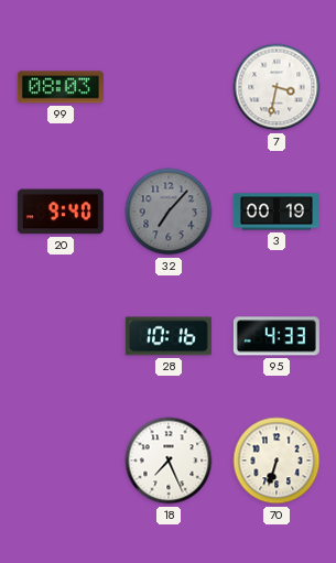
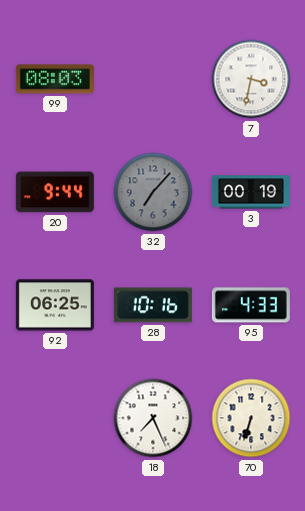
20: 9:40 -> 9:44 (55, 192)
92: none -> 06:25 (55, 305)
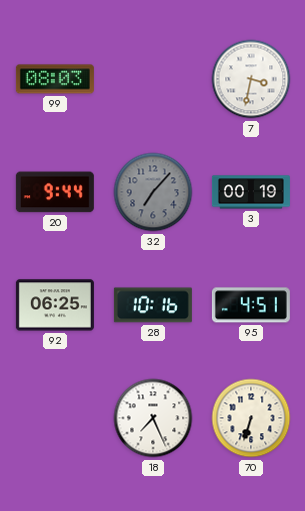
95: 4:33 -> 4:51 (251, 305)
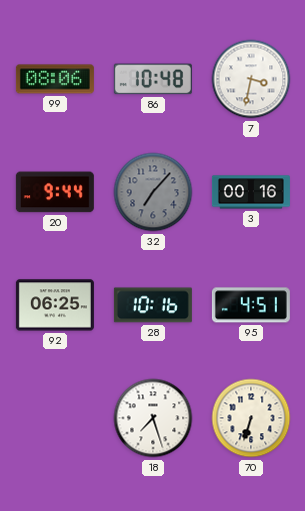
99: 08:03 -> 08:06 (55, 79)
86: none -> 10:48 (153, 79)
3: 00:19 -> 00:16 (251, 192)
18: 7:26 -> 7:27 (153, 418)
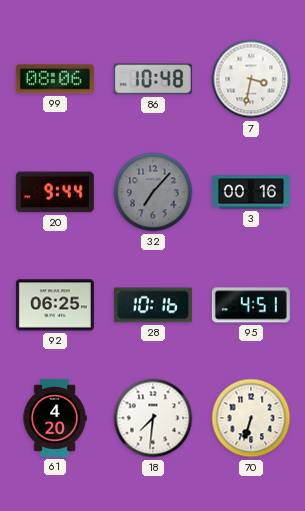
61: none -> 4:20 (55, 418)
18: 7:27 -> 7:31 (153, 418)
